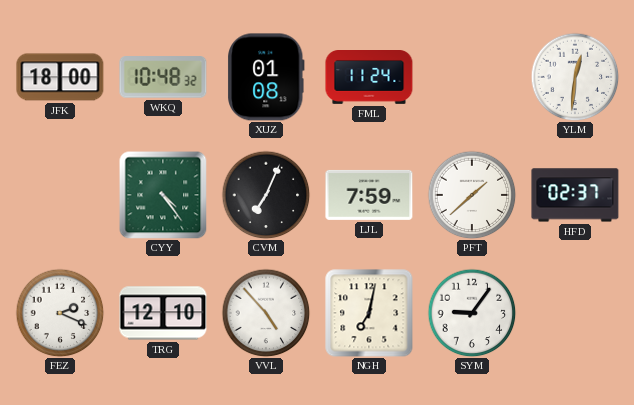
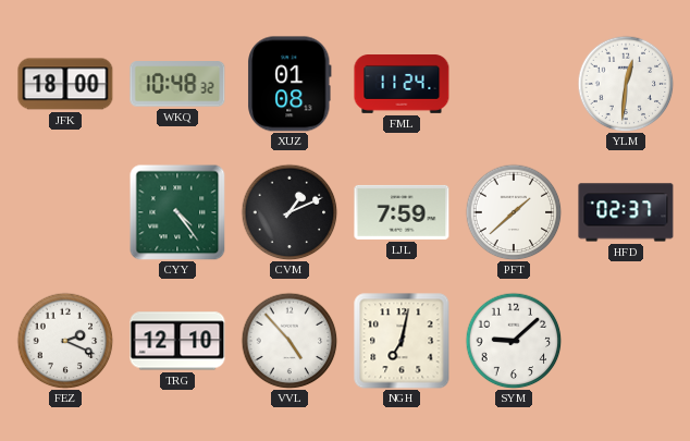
CVM: 7:04 -> 1:11 (289, 212)
SYM: 9:06 -> 9:08 (514, 341)
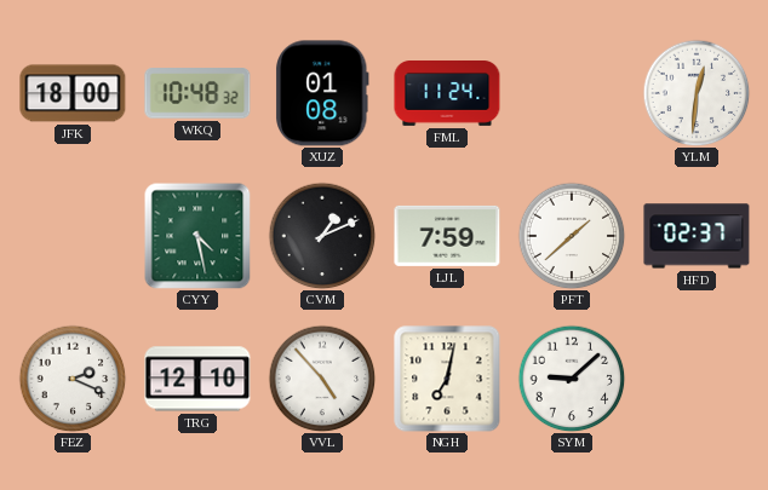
CYY: 4:24 -> 4:28 (197, 236)
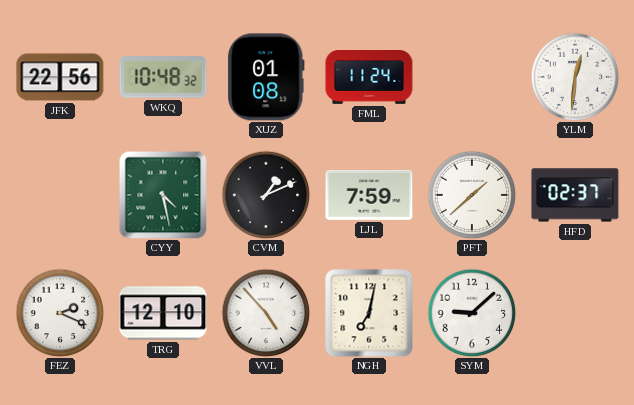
JFK: 18:00 -> 22:56 (60, 77)
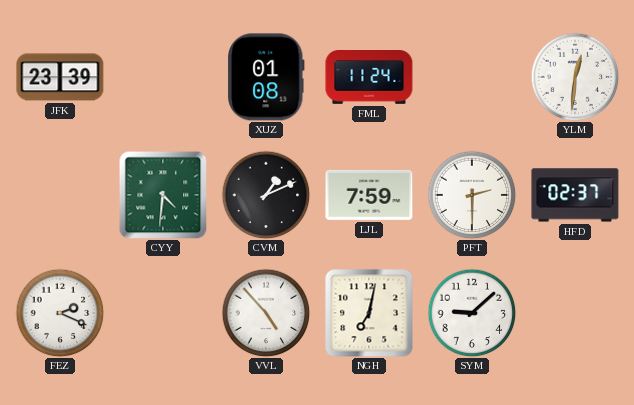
JFK: 22:56 -> 23:39 (60, 77)
WKQ: 10:48 -> none (163, 77)
CYY: 4:28 -> 4:31 (163, 195)
PFT: 1:38 -> 2:30 (472, 195)
TRG: 12:10 -> none (163, 313)
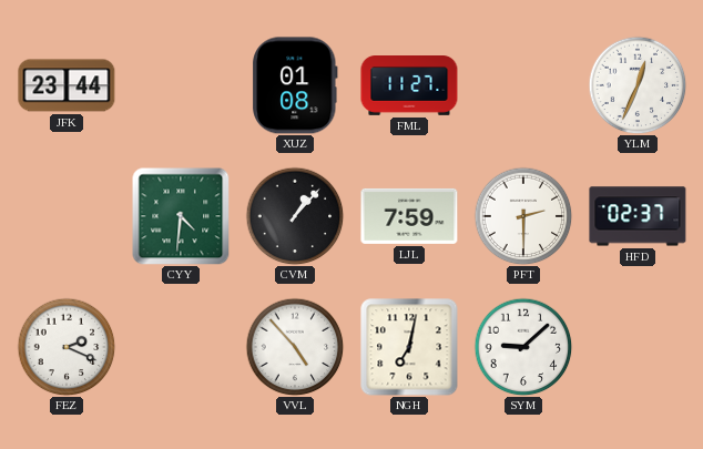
JFK: 23:39 -> 23:44 (67, 85)
FML: 11:24 -> 11:27 (409, 86)
YLM: 12:31 -> 12:34 (638, 85)
CVM: 1:11 -> 1:07 (295, 216)
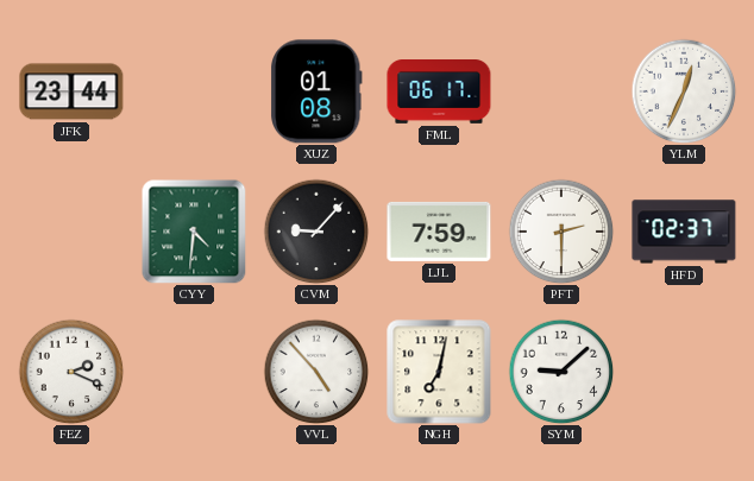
FML: 11:27 -> 06:17 (439, 93)
CVM: 1:07 -> 9:07 (316, 232)
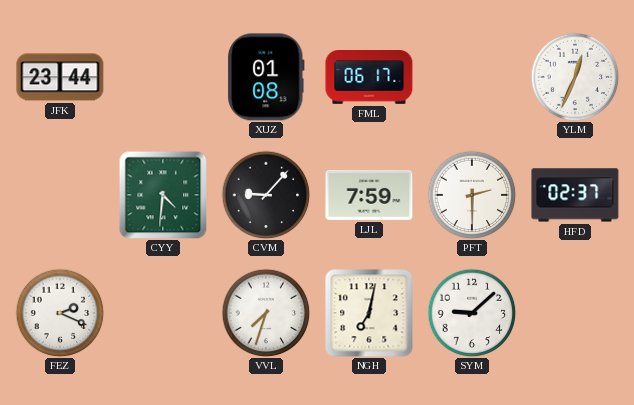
VVL: 4:53 -> 7:33 (266, 313)
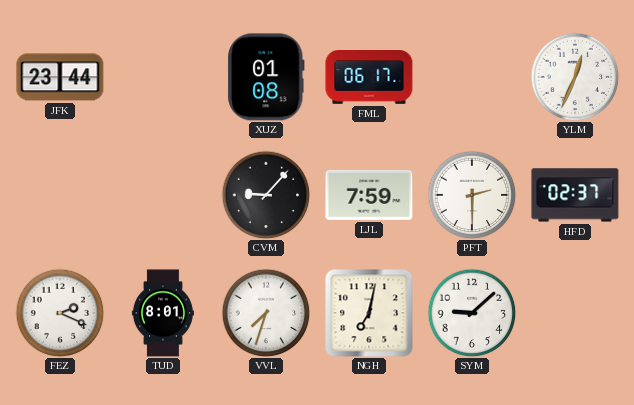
CYY: 4:31 -> none (163, 195)
TUD: none -> 8:01 (163, 313)
